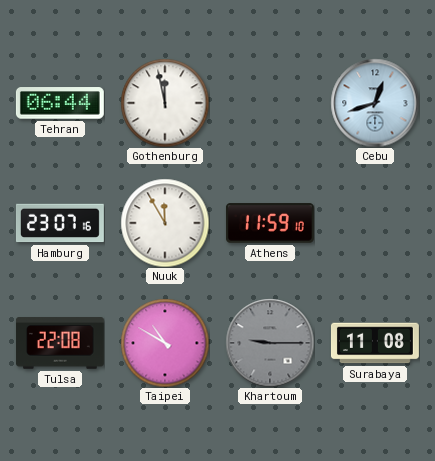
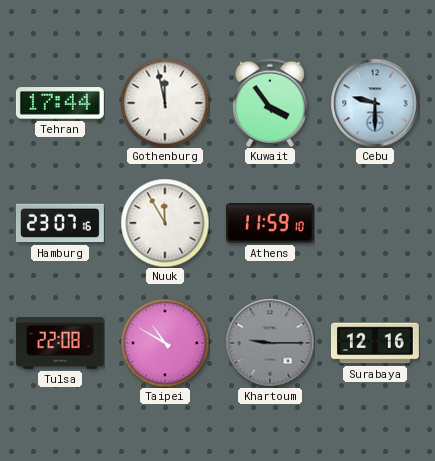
Tehran: 06:44 -> 17:44 (60, 103)
Kuwait: none -> 3:54 (270, 103)
Cebu: 12:42 -> 9:30 (375, 103)
Surabaya: 11:08 -> 12:16 (375, 343)
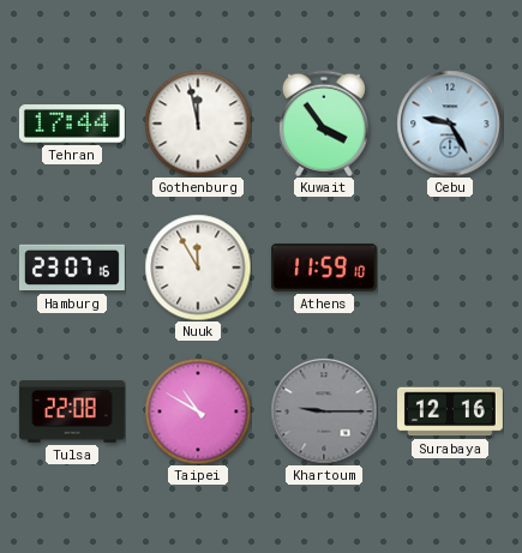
Cebu: 9:30 -> 9:25 (450, 124)
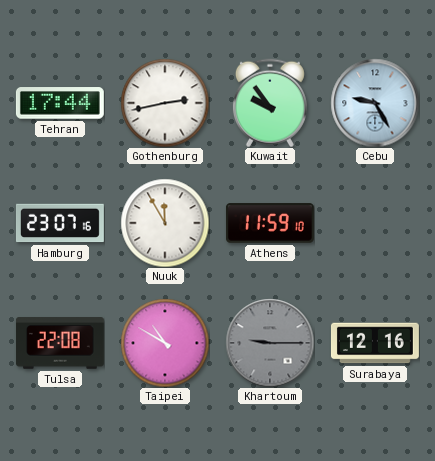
Gothenburg: 11:58 -> 2:43 (165, 103)
Kuwait: 3:54 -> 9:54 (270, 103)
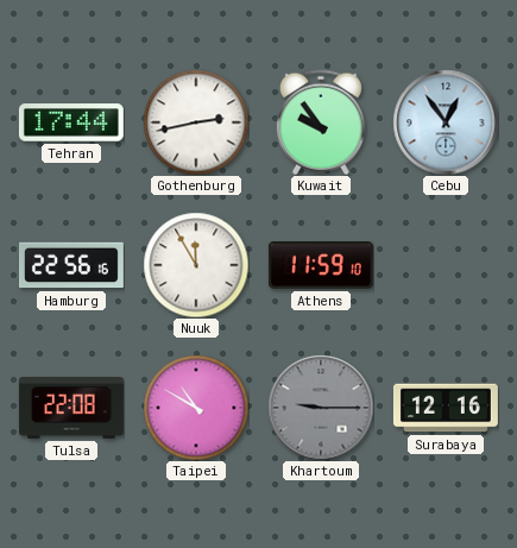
Cebu: 9:25 -> 12:54 (446, 122)
Hamburg: 23:07 -> 22:56 (71, 265)
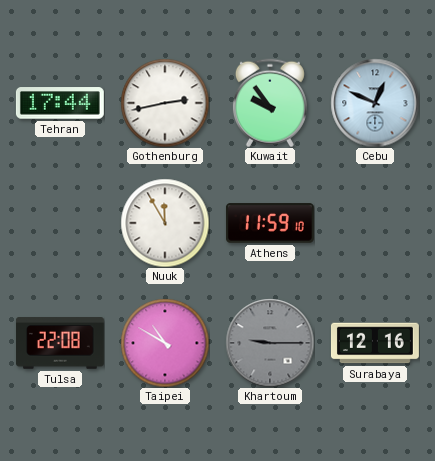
Cebu: 12:54 -> 12:49 (375, 103)
Hamburg: 22:56 -> none (71, 265)
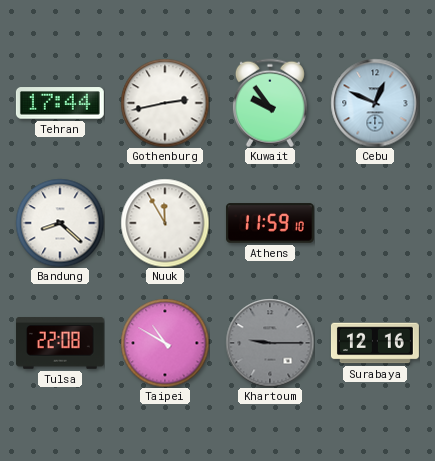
Bandung: none -> 8:22 (60, 223)
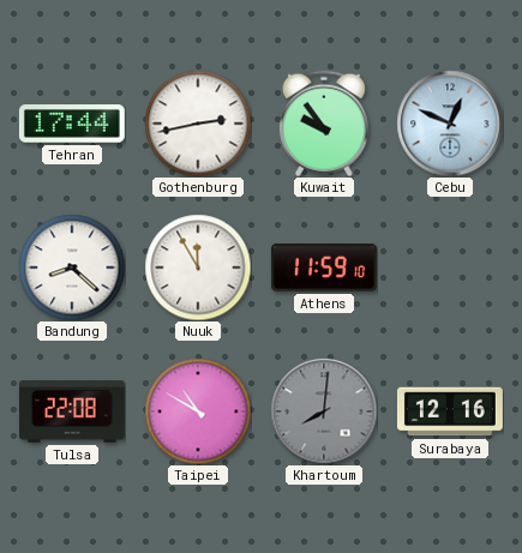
Khartoum: 9:15 -> 8:01 (324, 411)
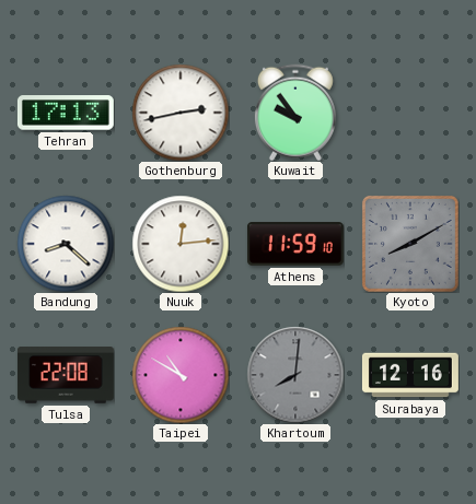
Tehran: 17:44 -> 17:13 (66, 113)
Cebu: 12:49 -> none (450, 124)
Nuuk: 11:55 -> 12:14 (181, 244)
Kyoto: none -> 8:10 (410, 244)
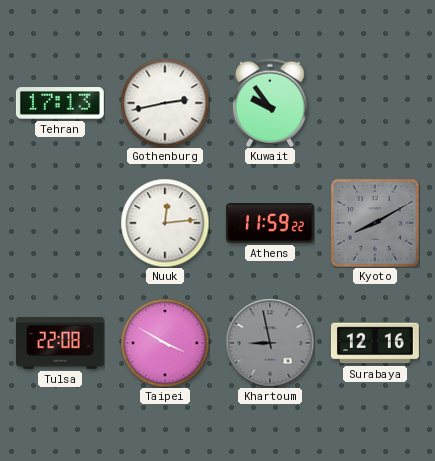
Bandung: 8:22 -> none (66, 244)
Athens: 11:59:10 -> 11:59:22 (270, 223)
Taipei: 10:50 -> 3:50 (165, 343)
Khartoum: 8:01 -> 8:58 (270, 343)
